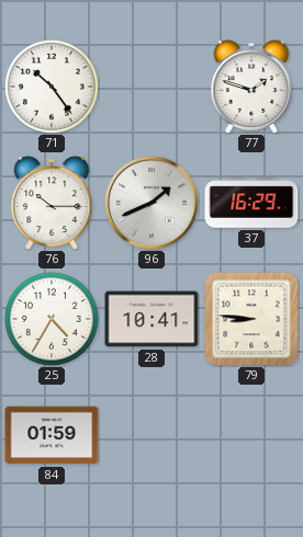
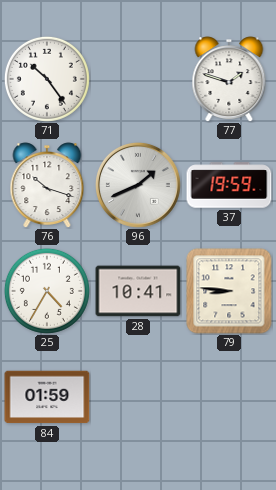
76: 10:15 -> 10:18 (47, 185)
37: 16:29 -> 19:59 (229, 185)
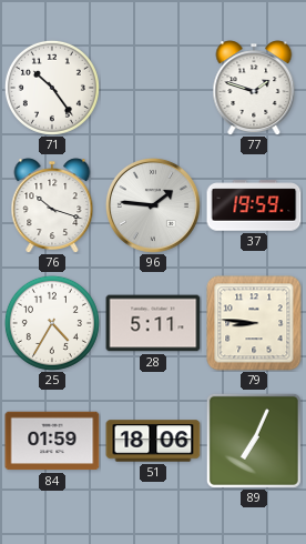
96: 1:41 -> 1:46 (153, 205)
28: 10:41 -> 5:11 (153, 323)
51: none -> 18:06 (153, 441)
89: none -> 7:04 (254, 441)
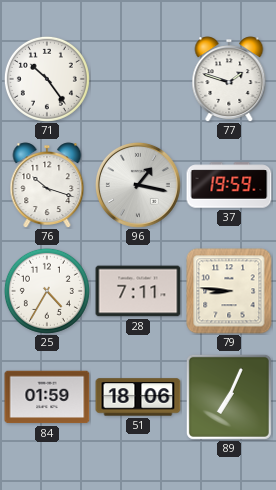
96: 1:46 -> 1:17 (138, 185)
28: 5:11 -> 7:11 (138, 291)
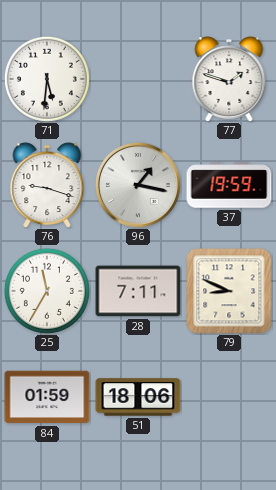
71: 10:24 -> 5:31 (47, 79)
76: 10:18 -> 9:18 (47, 185)
25: 4:35 -> 11:35 (47, 291)
79: 8:46 -> 8:49 (229, 291)
89: 7:04 -> none (229, 397)
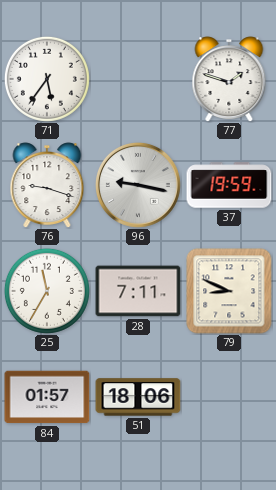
71: 5:31 -> 5:36 (47, 79)
96: 1:17 -> 9:17 (138, 185)
84: 01:59 -> 01:57 (47, 397)
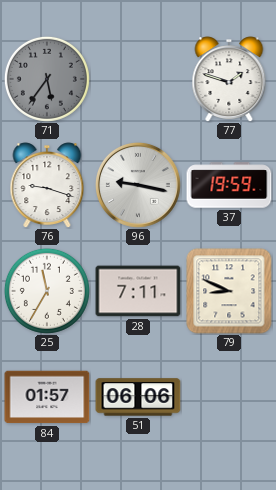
71 dial: white -> grey (47, 79)
51: 18:06 -> 06:06 (138, 397)
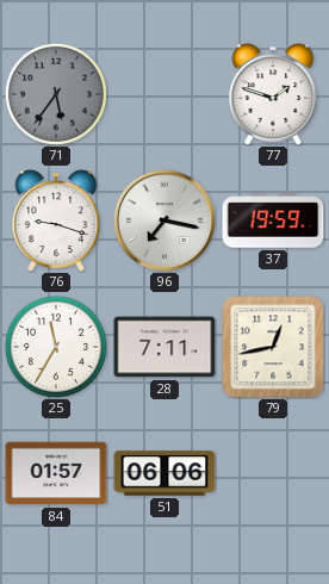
96: 9:17 -> 7:17 (164, 220)
79: 8:49 -> 12:43 (273, 347)
